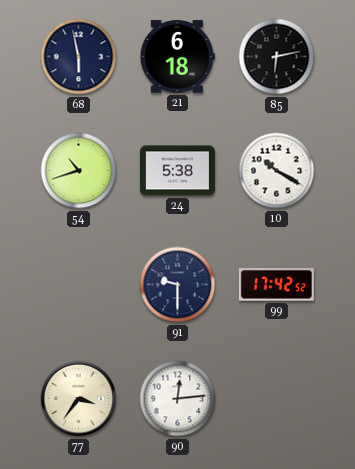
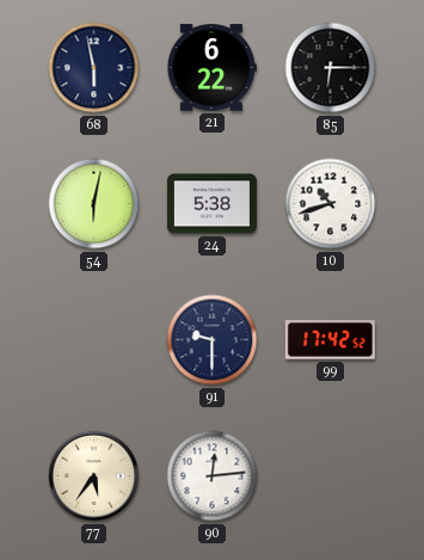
21: 6:18 -> 6:22 (211, 68)
85: 6:13 -> 6:15 (331, 68)
54: 10:42 -> 6:02 (94, 204)
10: 10:20 -> 10:42 (331, 204)
77: 3:36 -> 5:36 (94, 476)
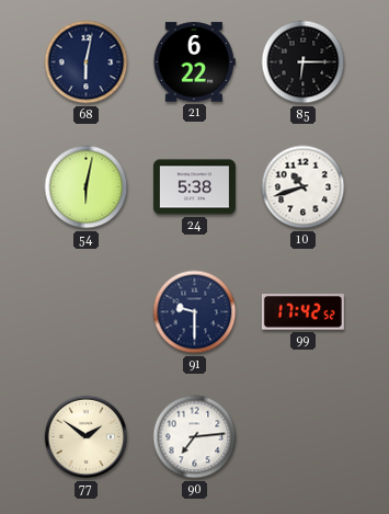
68: 5:58 -> 6:02 (87, 62)
77: 5:36 -> 1:51 (87, 437)
90: 12:14 -> 7:14 (195, 437)
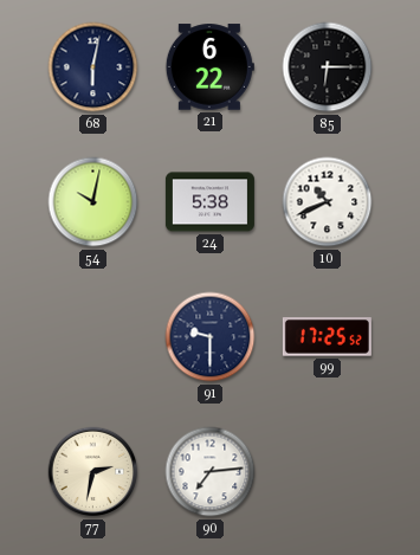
54: 6:02 -> 10:02 (93, 202)
10: 10:42 -> 10:41 (328, 202)
99: 17:42 -> 17:25 (327, 337)
77: 1:51 -> 2:32 (93, 472)
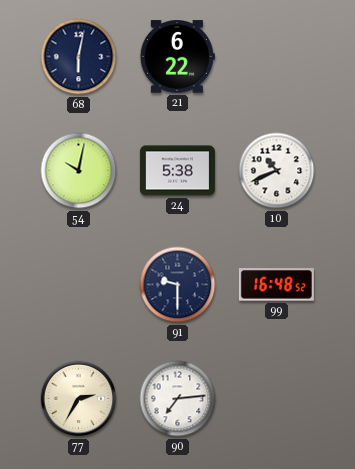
85: 6:15 -> none (328, 67)
99: 17:25 -> 16:48 (276, 285)
77: 2:32 -> 2:35 (79, 399)
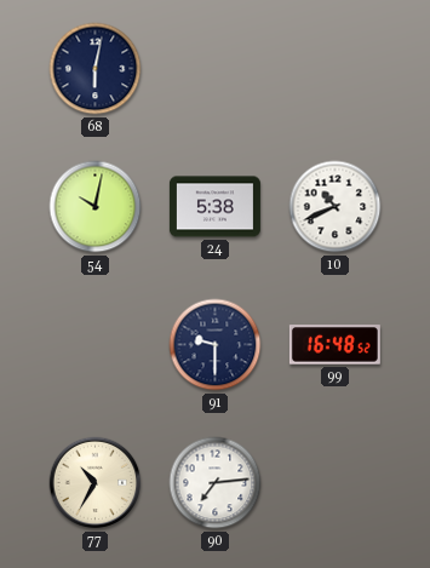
21: 6:22 -> none (177, 57)
77: 2:35 -> 10:35 (96, 483)
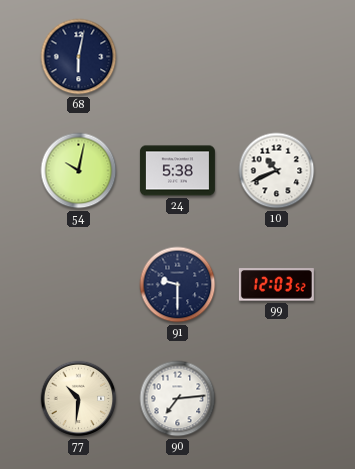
99: 16:48 -> 12:03 (276, 285)
77: 10:35 -> 10:31 (79, 399)
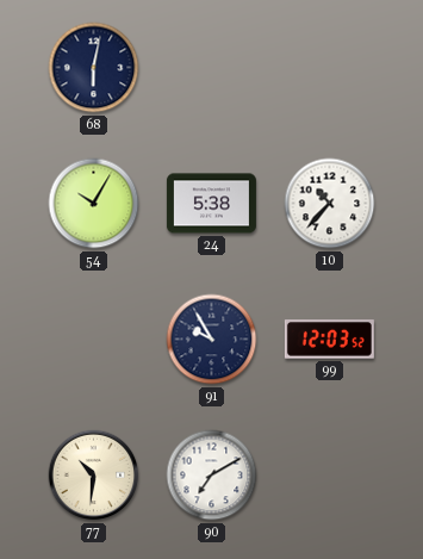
54: 10:02 -> 10:05 (94, 204)
10: 10:41 -> 10:37 (330, 204)
91: 9:30 -> 9:55 (212, 340)
90: 7:14 -> 7:10 (212, 476)
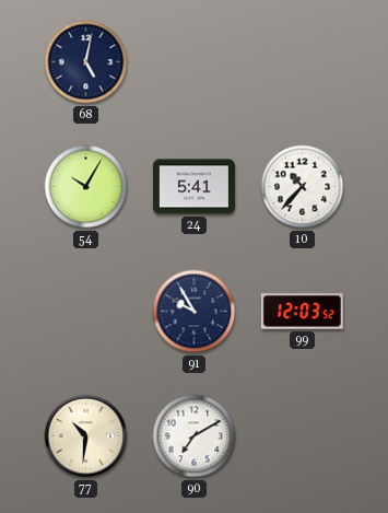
68: 6:02 -> 5:02 (86, 62)
24: 5:38 -> 5:41 (193, 187)
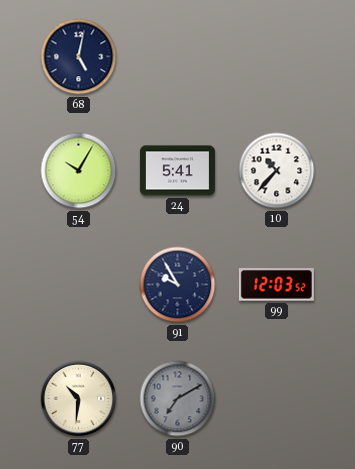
90 dial: white -> grey (178, 399)
